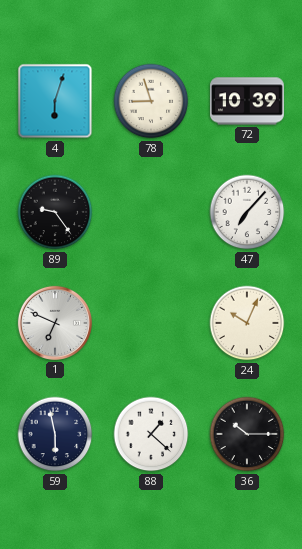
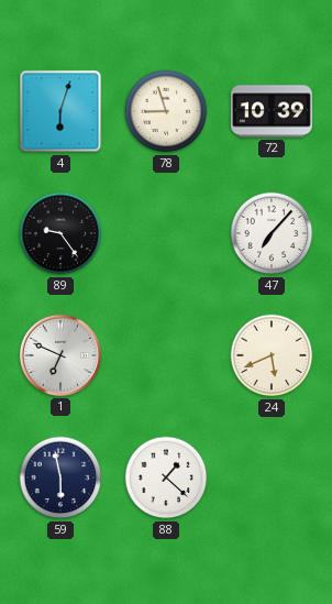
24: 10:04 -> 5:41 (272, 355)
36: 10:15 -> none (247, 434)
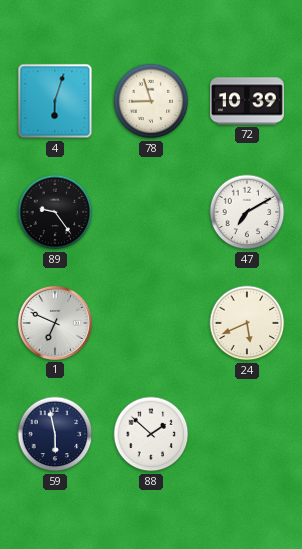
47: 7:07 -> 7:10 (247, 212)
88: 1:22 -> 1:52 (151, 434)
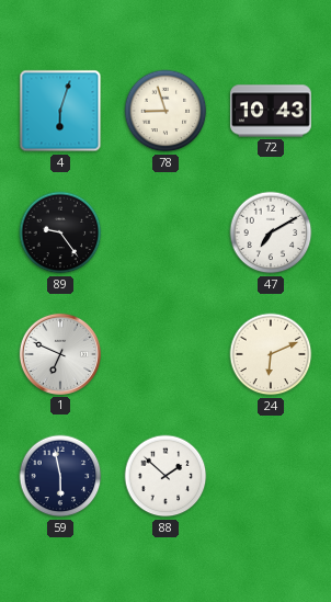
72: 10:39 -> 10:43 (272, 111)
24: 5:41 -> 6:11 (271, 354)
